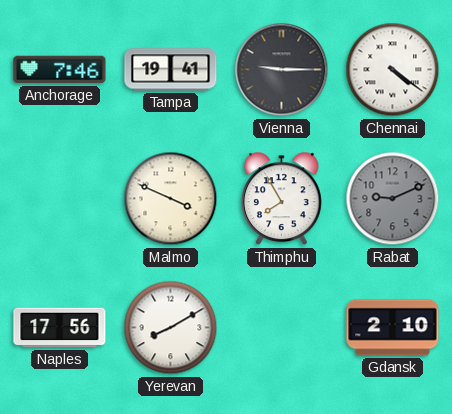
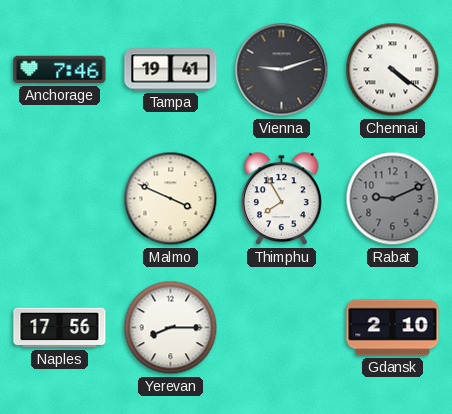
Vienna: 9:15 -> 9:12 (282, 70)
Yerevan: 8:10 -> 8:15 (171, 328)
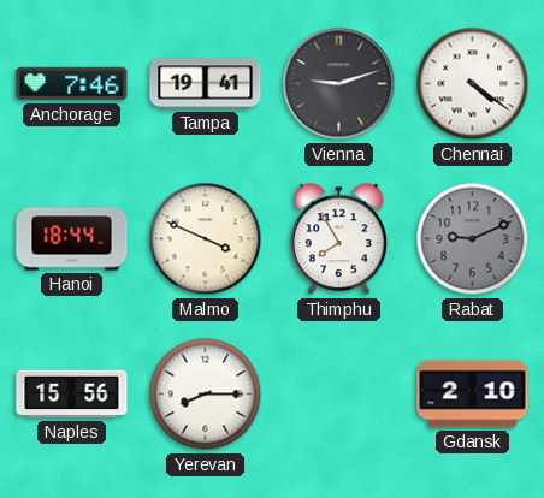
Hanoi: none -> 18:44 (72, 239)
Naples: 17:56 -> 15:56 (72, 395)
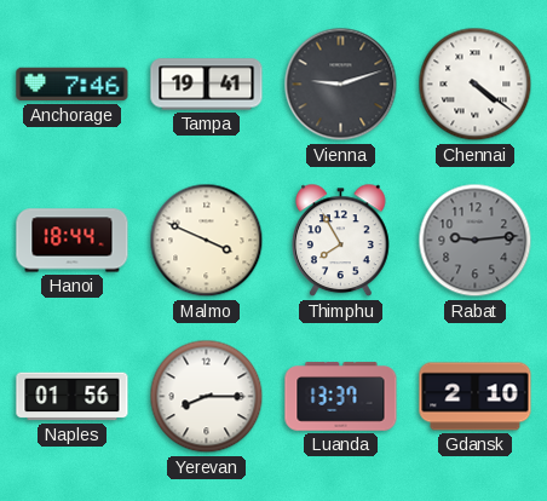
Rabat: 9:11 -> 9:14 (476, 241)
Naples: 15:56 -> 01:56 (73, 397)
Luanda: none -> 13:37 (341, 397)
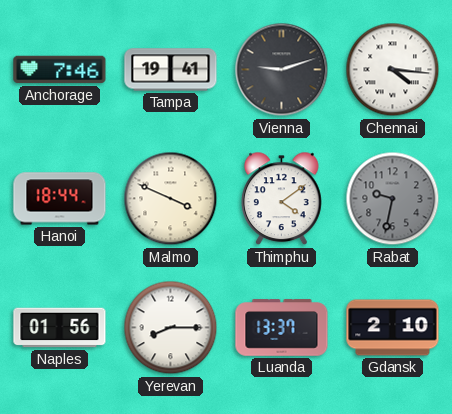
Chennai: 4:21 -> 4:16 (393, 70)
Thimphu: 7:55 -> 4:09 (282, 199)
Rabat: 9:14 -> 9:32 (393, 199)
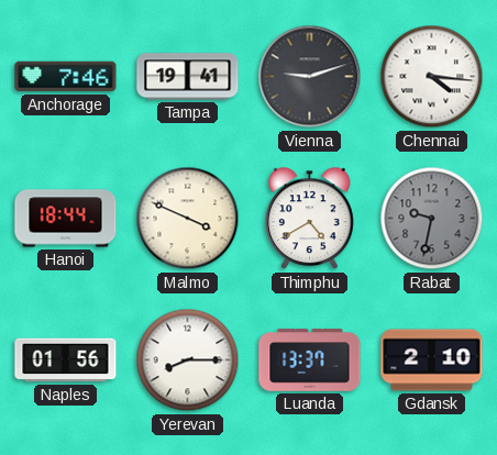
Thimphu: 4:09 -> 4:40 (310, 219)
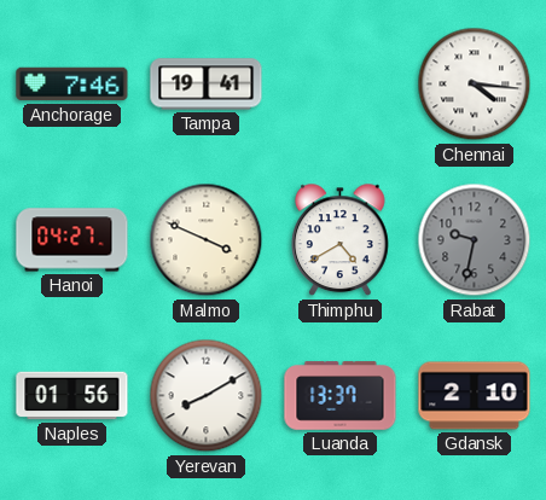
Vienna: 9:12 -> none (310, 77)
Hanoi: 18:44 -> 04:27 (72, 240)
Yerevan: 8:15 -> 8:10 (207, 396)
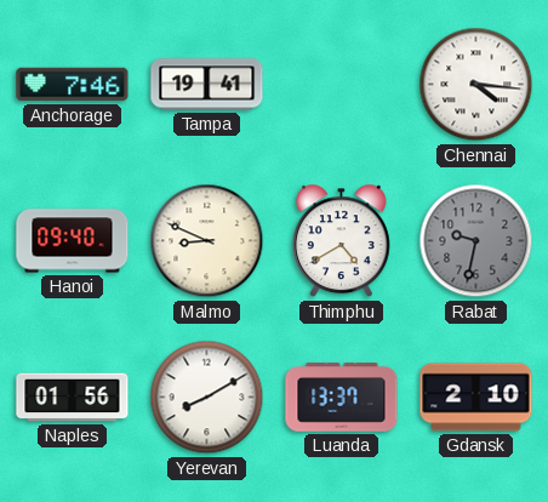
Hanoi: 04:27 -> 09:40 (73, 241)
Malmo: 3:49 -> 8:49 (207, 241)
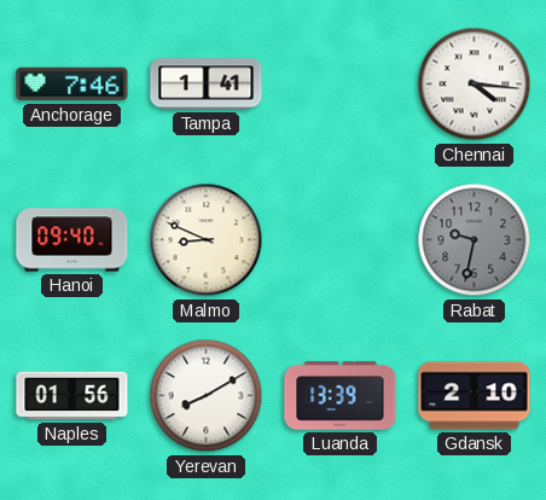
Tampa: 19:41 -> 1:41 (207, 85)
Thimphu: 4:40 -> none (342, 241)
Luanda: 13:37 -> 13:39 (341, 396)
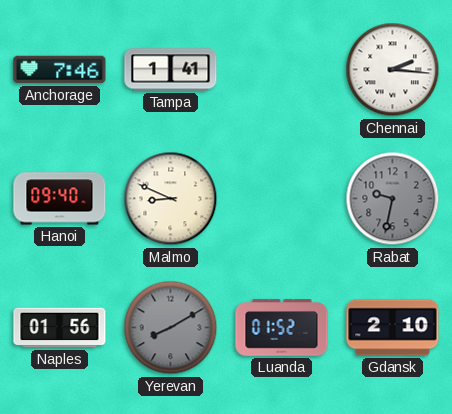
Chennai: 4:16 -> 2:16 (393, 70)
Yerevan dial: white -> grey (171, 328)
Luanda: 13:39 -> 01:52 (282, 328)
